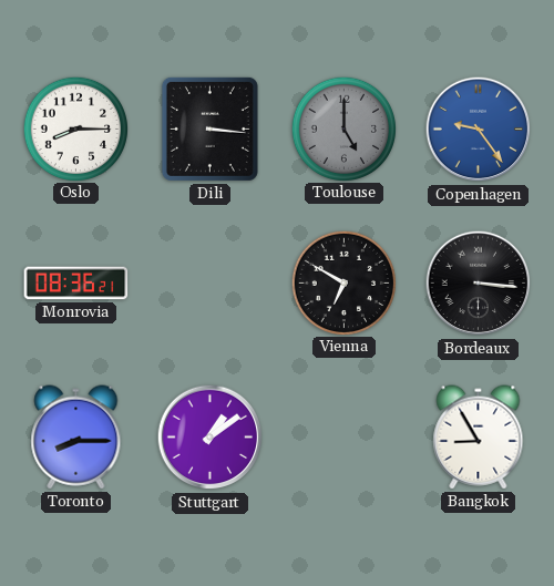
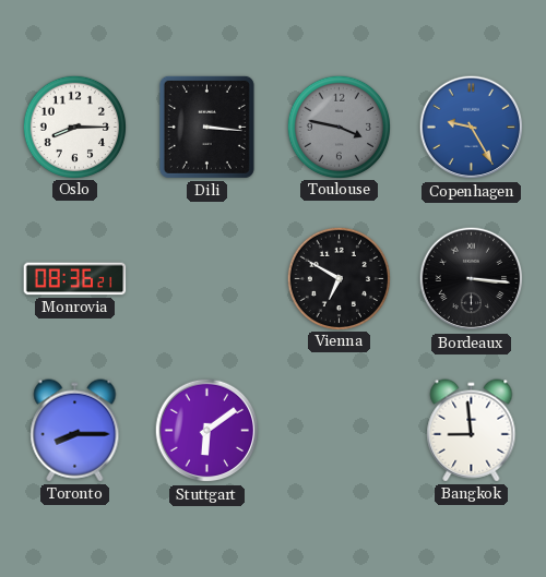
Toulouse: 5:00 -> 3:47 (339, 127)
Copenhagen: 9:24 -> 9:25 (472, 128)
Stuttgart: 1:09 -> 6:09 (207, 431)
Bangkok: 8:55 -> 8:59 (472, 431)
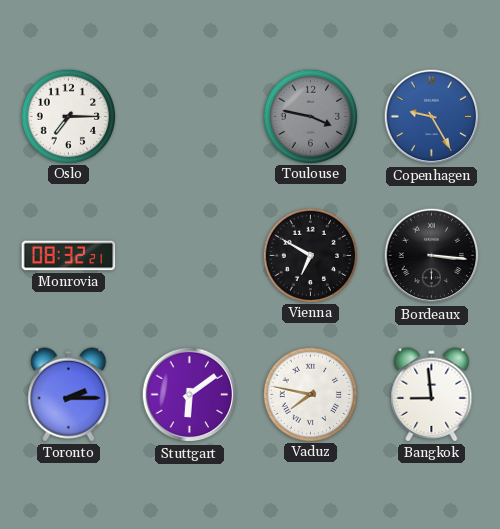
Oslo: 8:15 -> 7:15 (68, 116)
Dili: 3:16 -> none (206, 127)
Monrovia: 08:36 -> 08:32 (69, 256)
Toronto: 8:15 -> 2:15 (69, 395)
Vaduz: none -> 7:47 (310, 394)
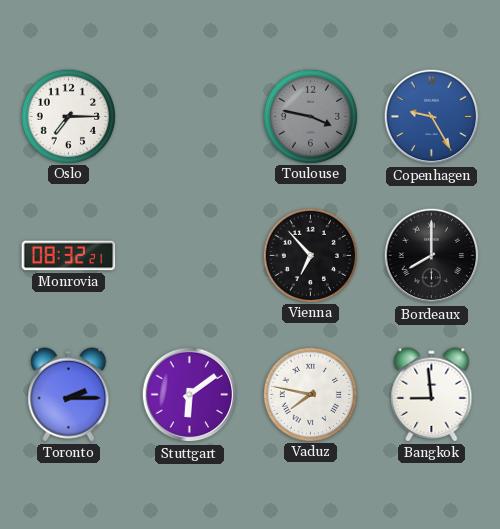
Vienna: 6:50 -> 6:53 (310, 255)
Bordeaux: 3:16 -> 8:00 (432, 256)
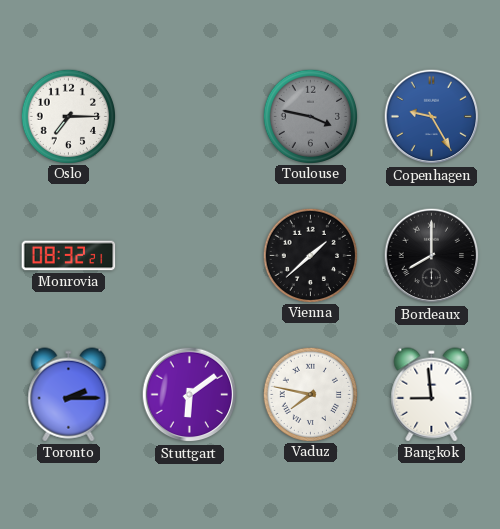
Vienna: 6:53 -> 1:38 (310, 255)
